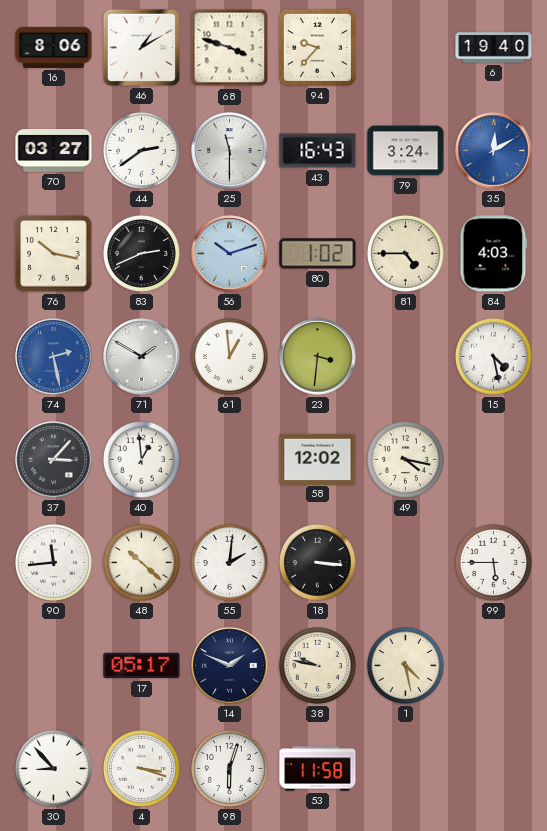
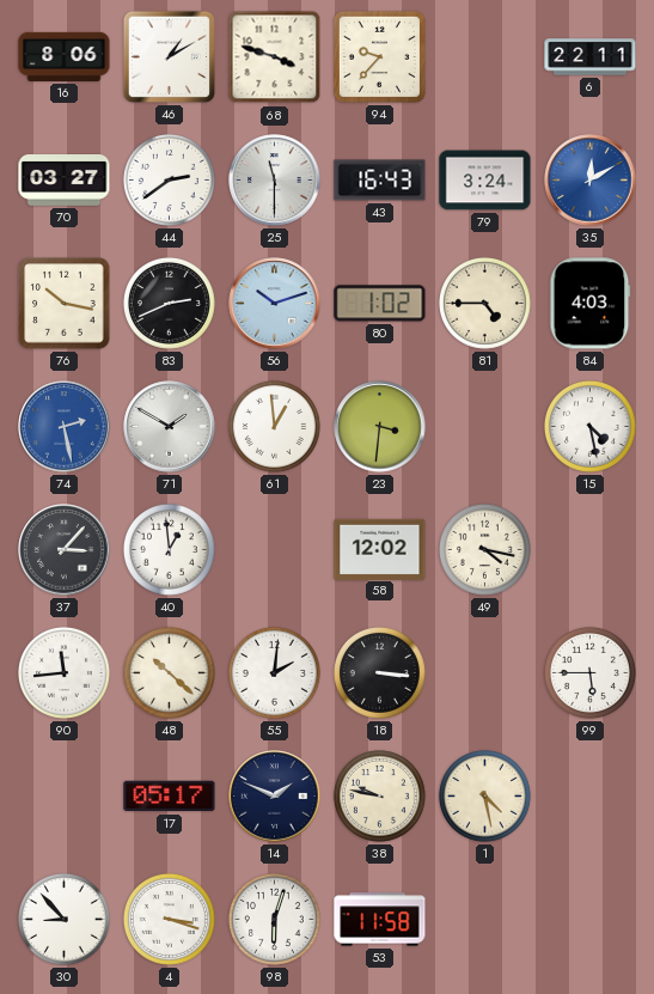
6: 19:40 -> 22:11 (591, 57)
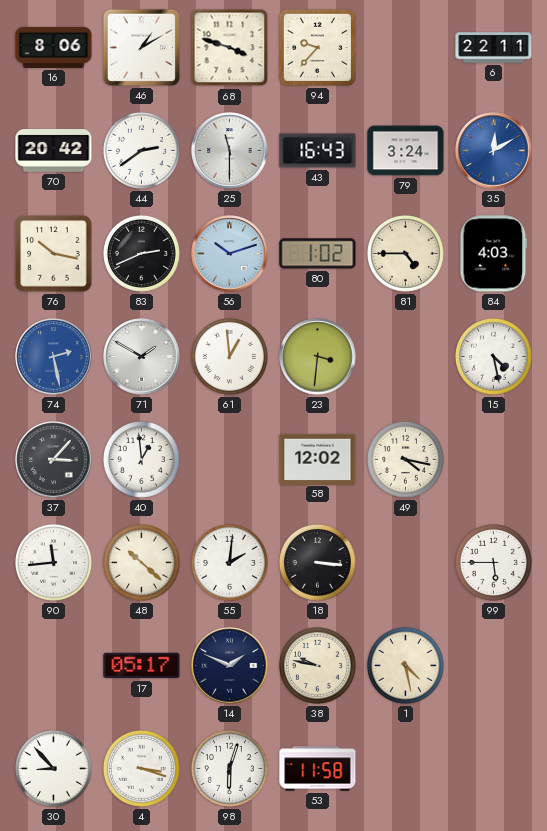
70: 03:27 -> 20:42 (54, 151)
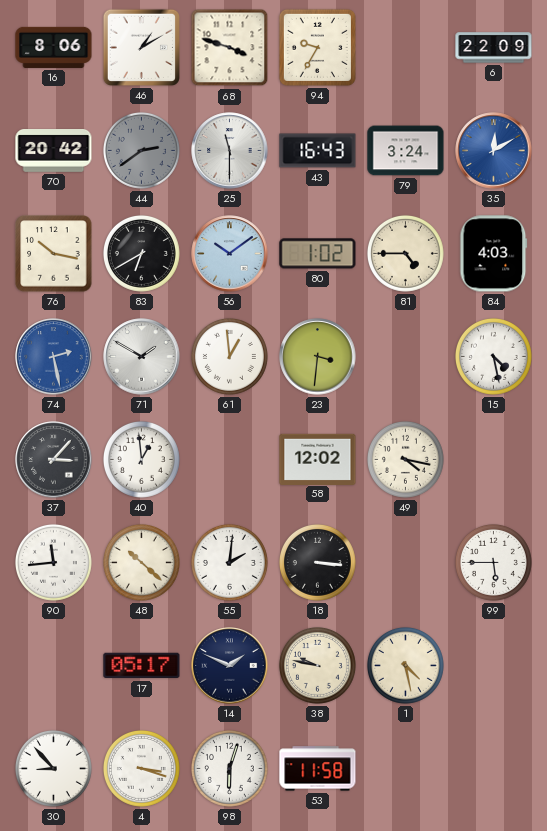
94: 9:37 -> 9:35 (317, 47)
6: 22:11 -> 22:09 (494, 48)
44 dial: white -> grey (141, 150)
83: 2:41 -> 6:40 (141, 253)
56: 10:12 -> 10:09 (230, 254)
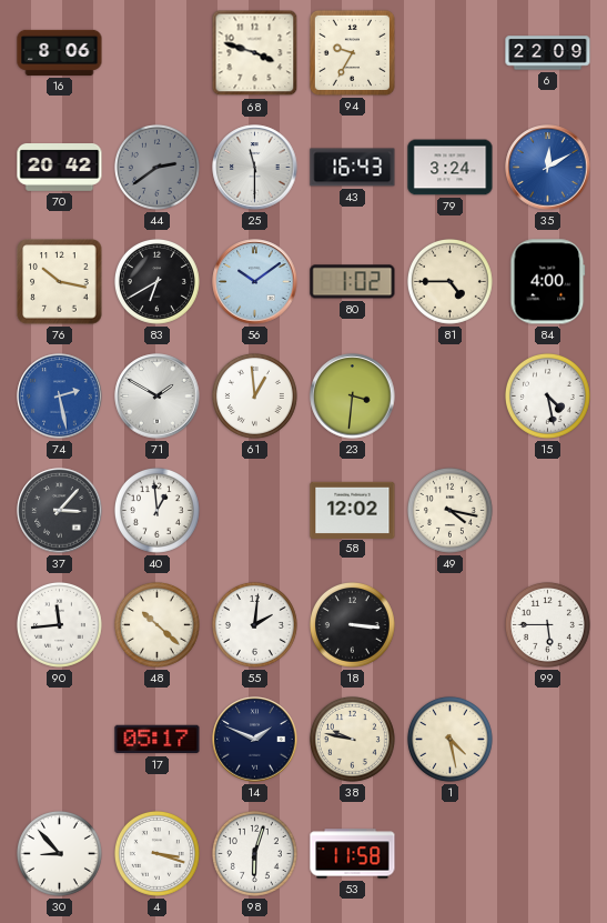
46: 1:10 -> none (141, 47)
84: 4:03 -> 4:00 (548, 282)
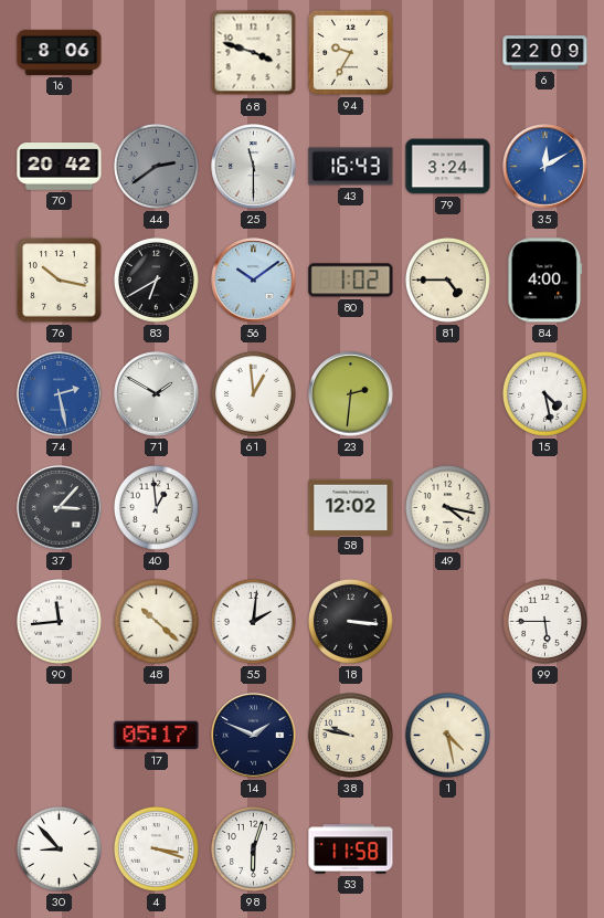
23: 3:31 -> 2:31 (351, 394)
